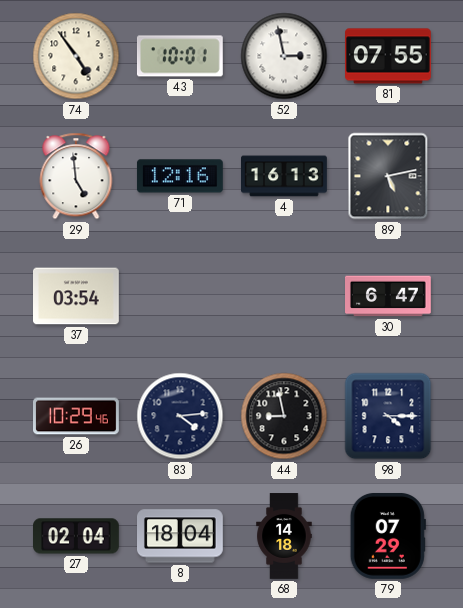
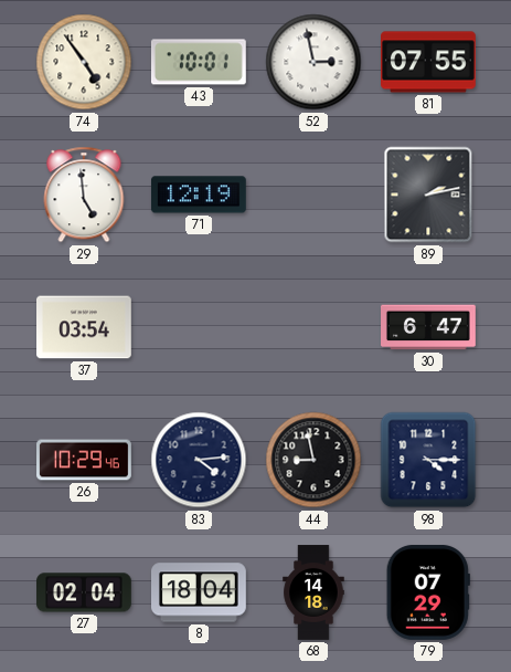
71: 12:16 -> 12:19 (199, 195)
4: 16:13 -> none (285, 176)
89: 5:13 -> 2:13 (428, 195)
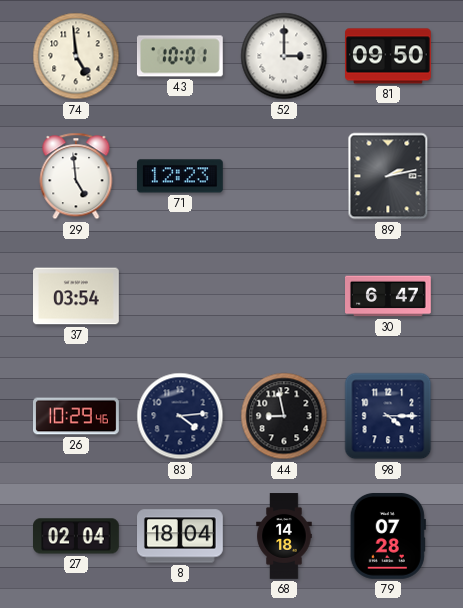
74: 4:54 -> 4:59 (76, 56)
52: 2:58 -> 3:00 (284, 56)
81: 07:55 -> 09:50 (389, 56)
71: 12:19 -> 12:23 (180, 176)
79: 07:29 -> 07:28 (388, 536)
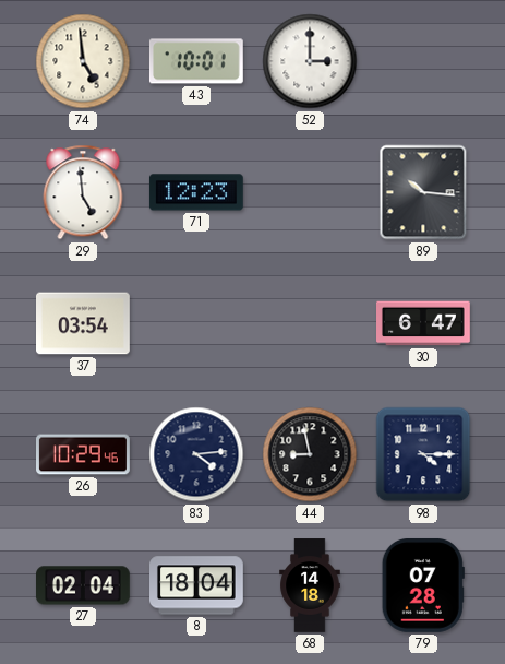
81: 09:50 -> none (389, 56)
89: 2:13 -> 10:16 (423, 192)
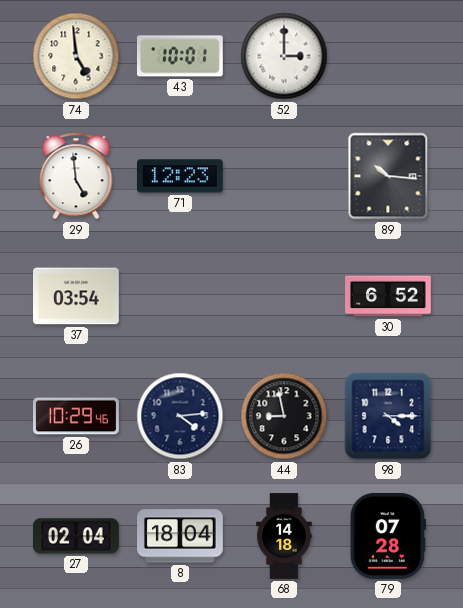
30: 6:47 -> 6:52 (389, 296)
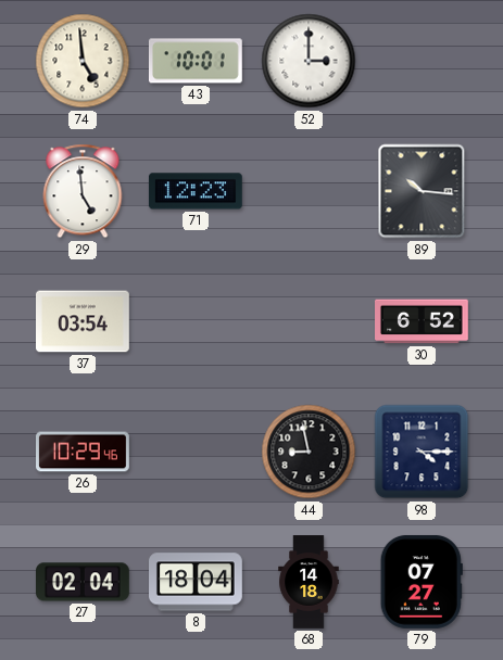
83: 4:14 -> none (180, 416)
79: 07:28 -> 07:27 (422, 582)
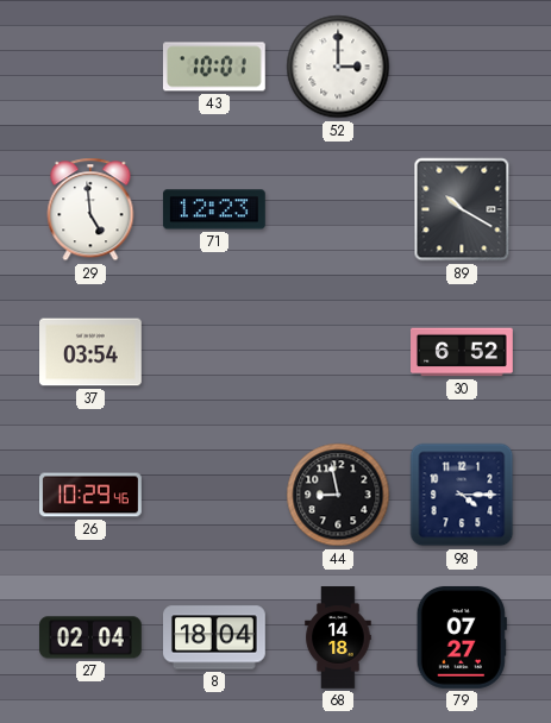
74: 4:59 -> none (83, 61)
89: 10:16 -> 10:20 (462, 209)
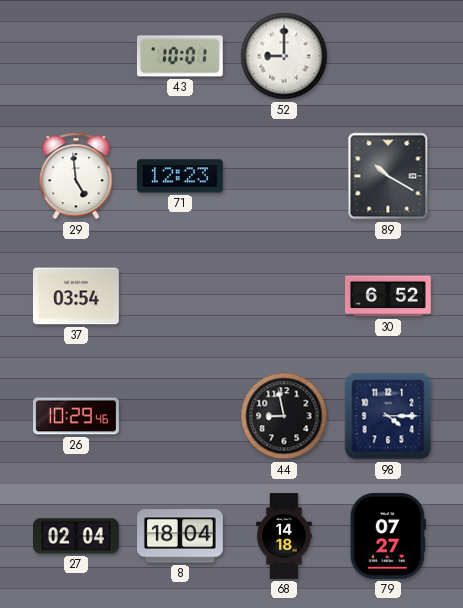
52: 3:00 -> 9:00 (284, 56)
